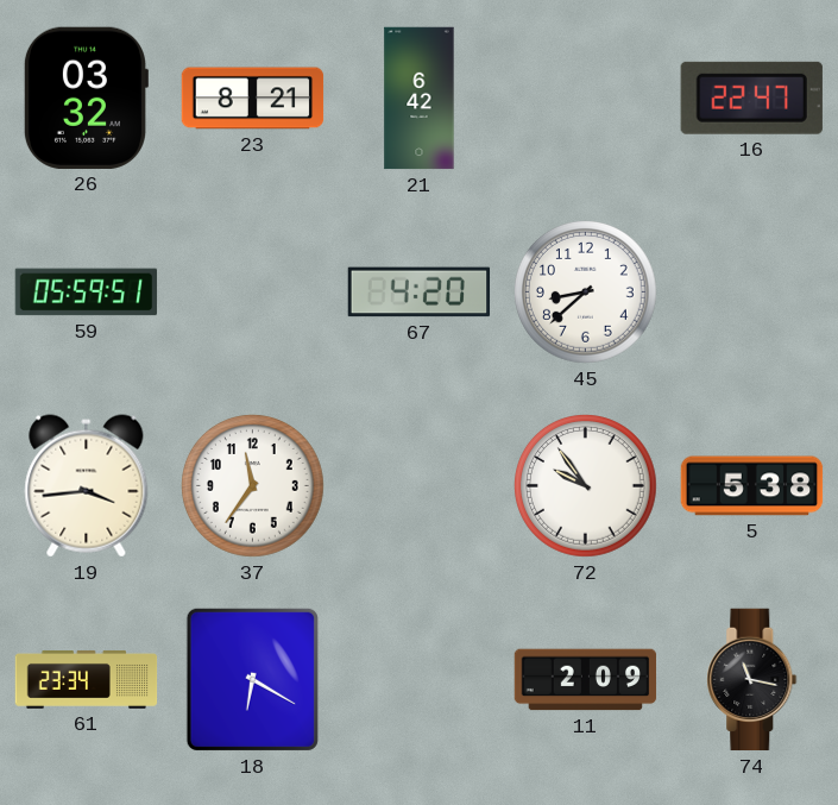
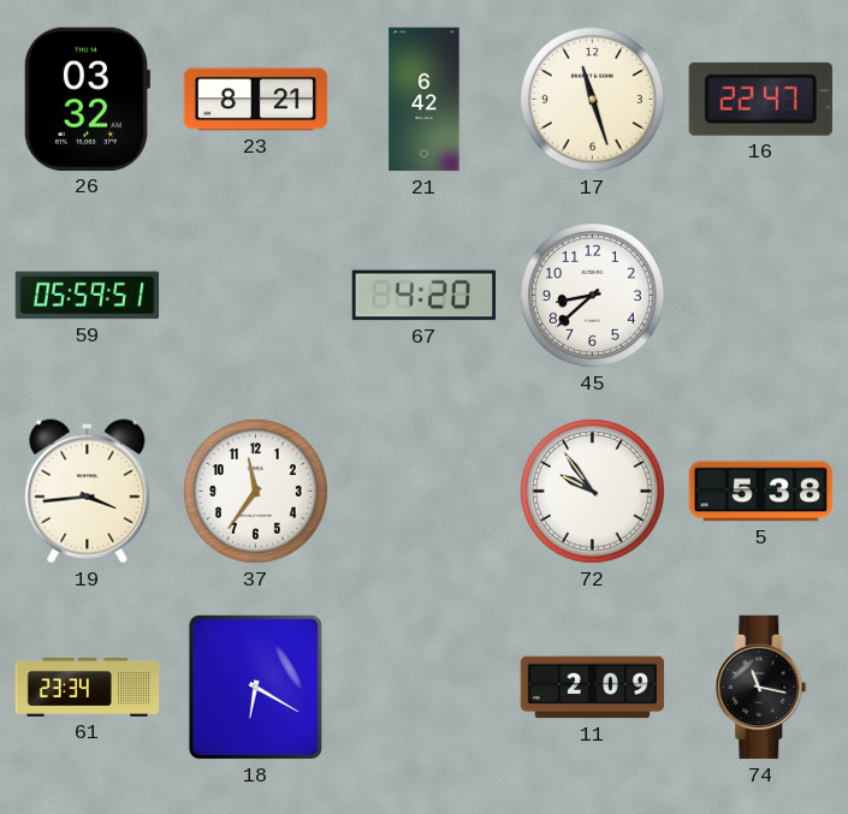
17: none -> 11:27 (593, 100)
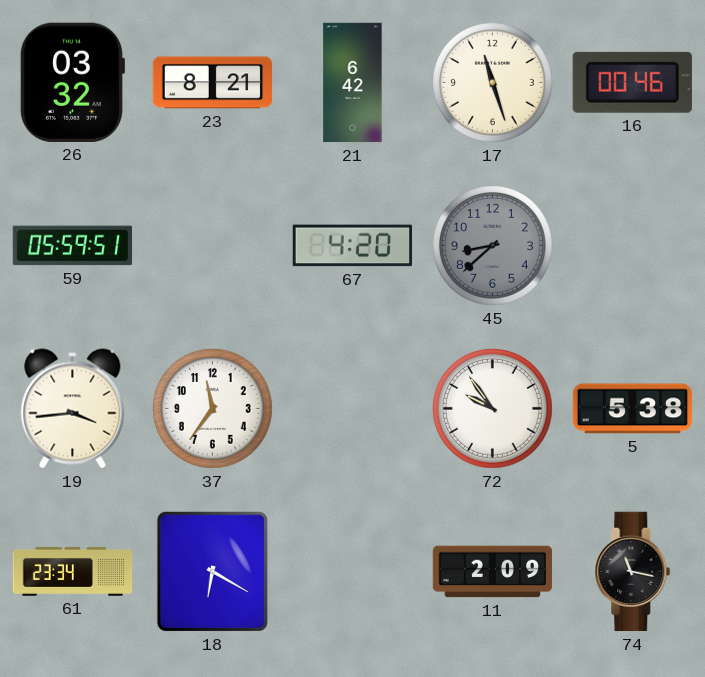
16: 22:47 -> 00:46 (632, 82)
45 dial: white -> grey (493, 246)
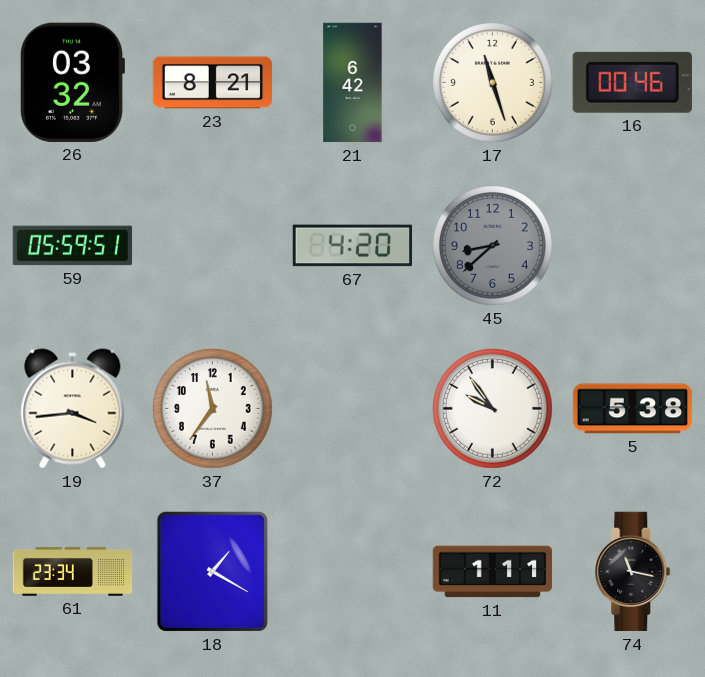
18: 6:20 -> 1:20 (212, 571)
11: 2:09 -> 1:11 (493, 572)
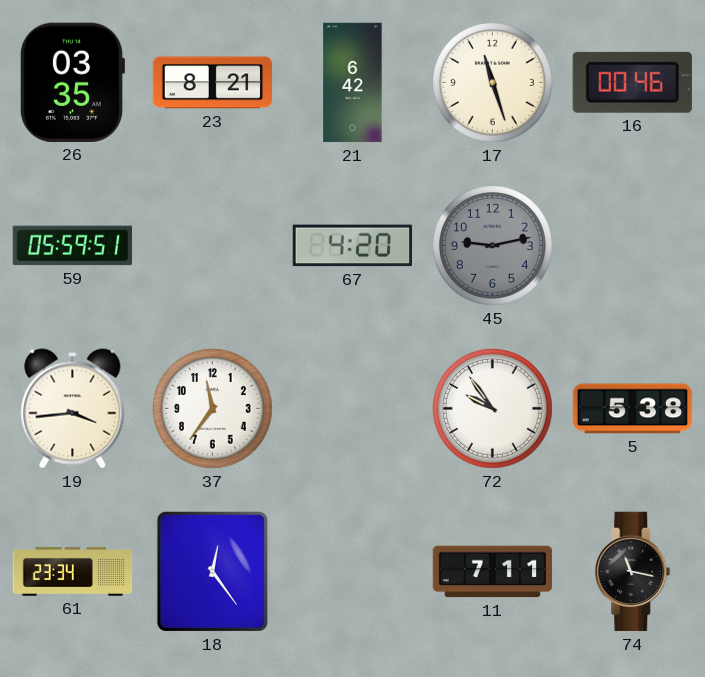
26: 03:32 -> 03:35 (72, 82)
45: 8:38 -> 9:13 (493, 246)
18: 1:20 -> 12:24 (212, 571)
11: 1:11 -> 7:11 (493, 572)
